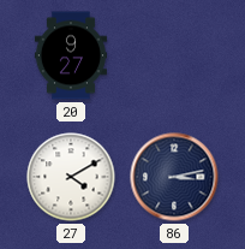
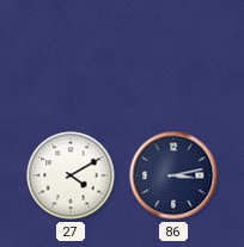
20: 9:27 -> none (71, 55)
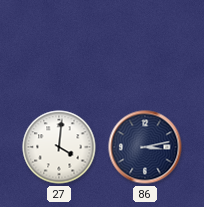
27: 4:10 -> 4:01 (59, 147)
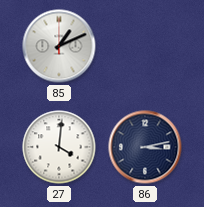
85: none -> 1:11 (59, 46)
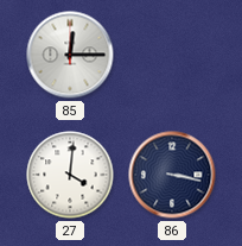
85: 1:11 -> 12:15 (70, 55)
86: 3:13 -> 3:17 (172, 175)
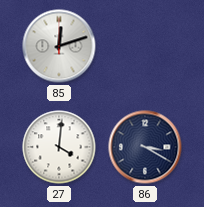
85: 12:15 -> 12:12 (59, 46)
86: 3:17 -> 3:20 (145, 147)
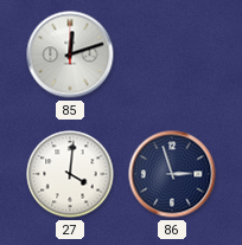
86: 3:20 -> 2:57 (172, 174)
